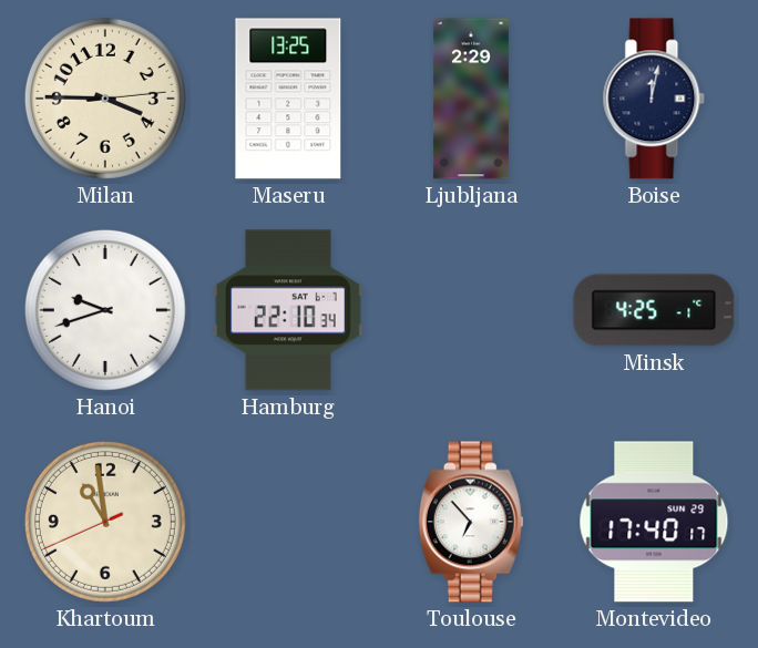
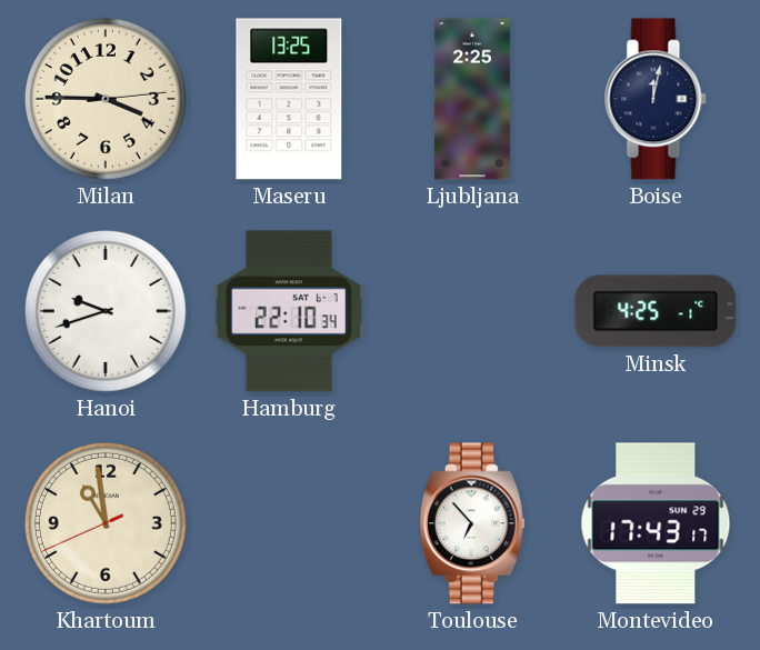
Ljubljana: 2:29 -> 2:25 (472, 99)
Montevideo: 17:40 -> 17:43 (656, 523)
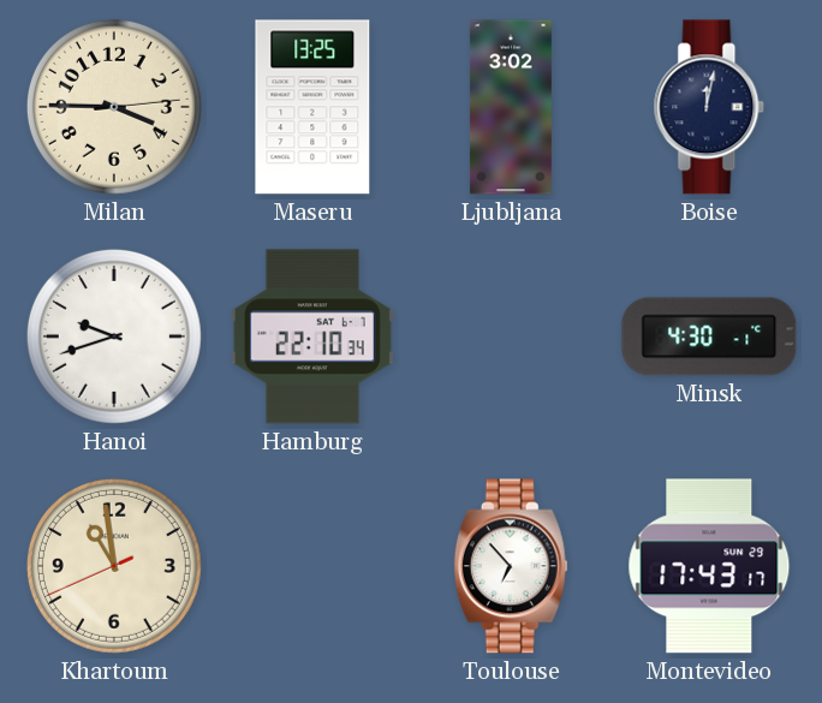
Ljubljana: 2:25 -> 3:02 (511, 107)
Minsk: 4:25 -> 4:30 (709, 336)
